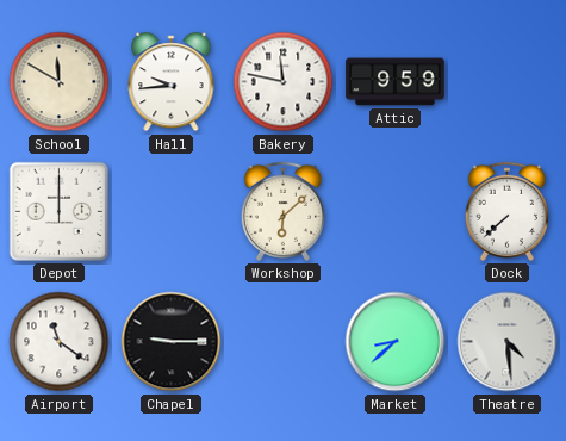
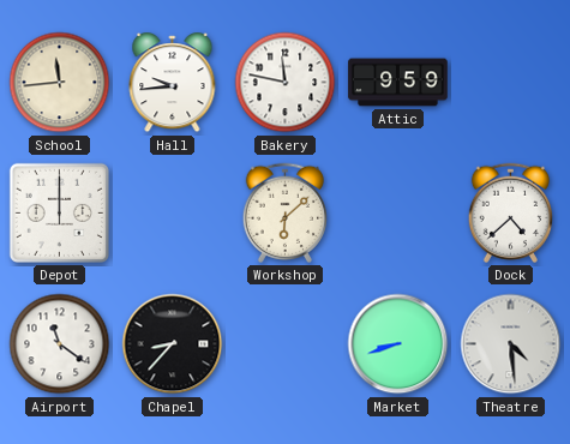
School: 11:50 -> 11:44 (60, 83)
Dock: 7:38 -> 4:38 (510, 212)
Chapel: 9:15 -> 8:37 (173, 344)
Market: 8:38 -> 8:42 (398, 344)
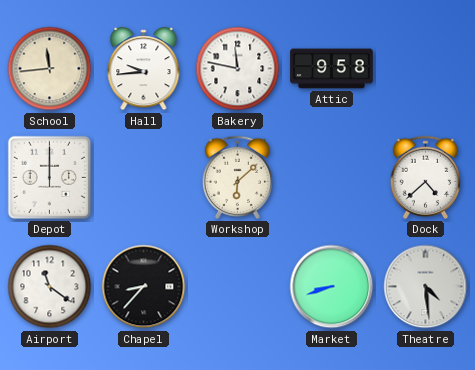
Attic: 9:59 -> 9:58 (332, 69)
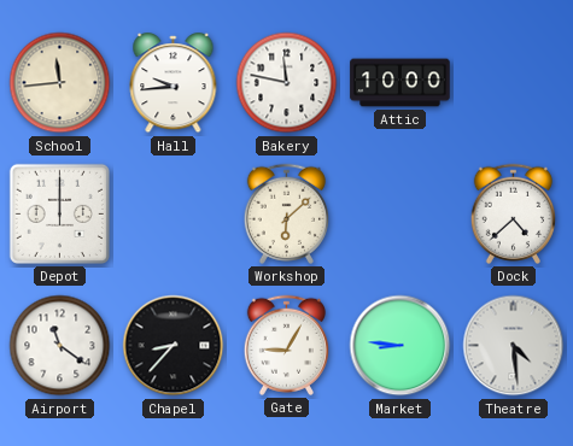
Attic: 9:58 -> 10:00 (400, 83)
Gate: none -> 9:05 (286, 345)
Market: 8:42 -> 8:46 (400, 346)
